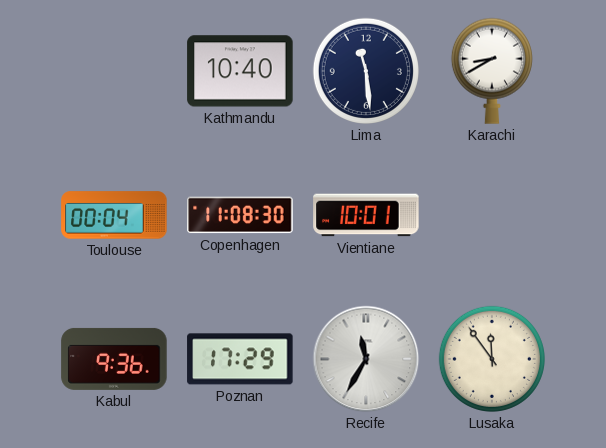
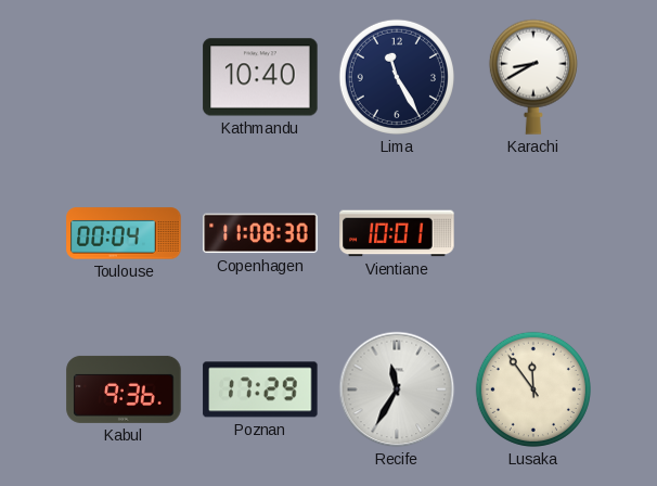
Lima: 11:29 -> 11:25 (397, 77)
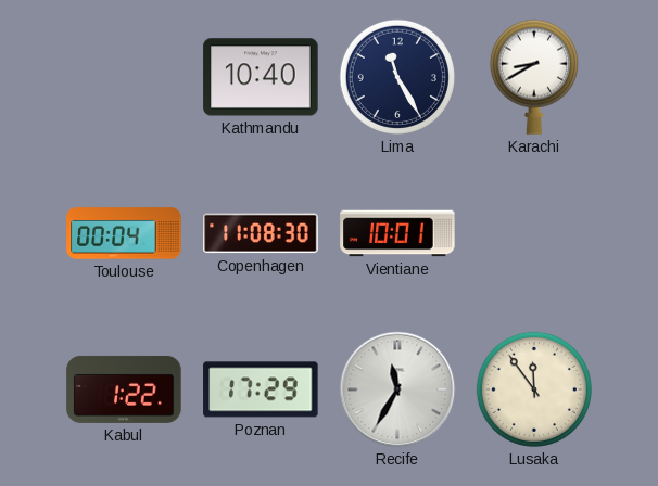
Kabul: 9:36 -> 1:22 (124, 389)
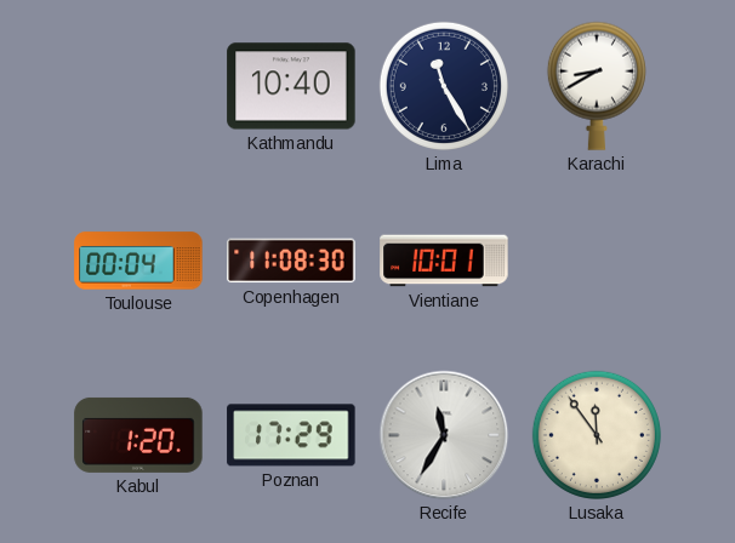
Kabul: 1:22 -> 1:20 (138, 435)
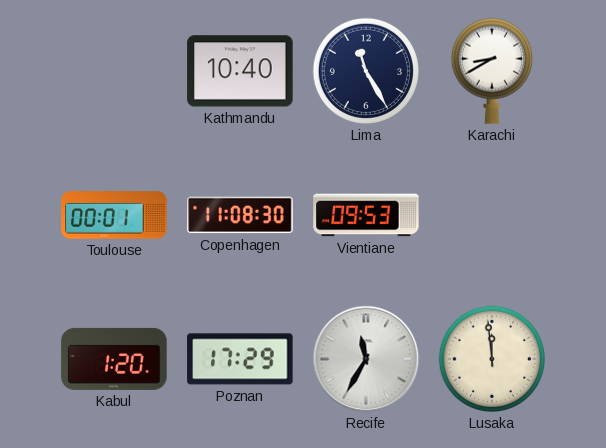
Toulouse: 00:04 -> 00:01 (114, 215)
Vientiane: 10:01 -> 09:53 (366, 215)
Lusaka: 11:54 -> 11:59 (492, 359)
